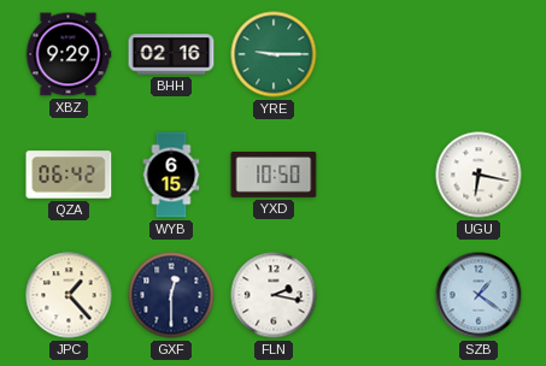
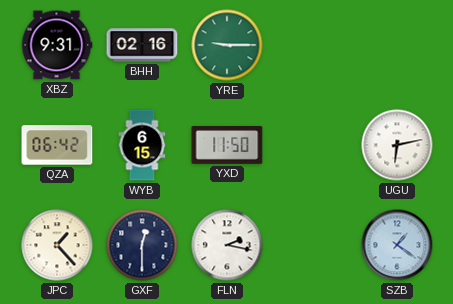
XBZ: 9:29 -> 9:31 (57, 45)
YXD: 10:50 -> 11:50 (227, 146)
UGU: 6:17 -> 6:13 (397, 145)
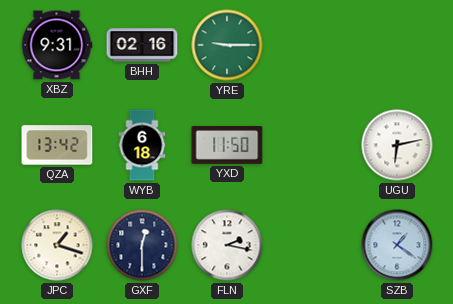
QZA: 06:42 -> 13:42 (57, 145)
WYB: 6:15 -> 6:18 (142, 145)
JPC: 1:23 -> 1:18 (57, 245)
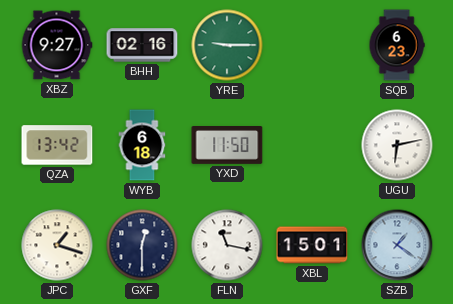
XBZ: 9:31 -> 9:27 (57, 45)
SQB: none -> 6:23 (397, 45)
FLN: 2:17 -> 11:17 (227, 245)
XBL: none -> 15:01 (312, 245)
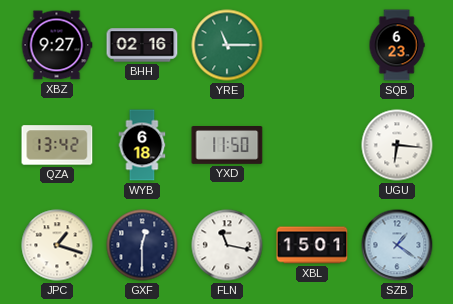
YRE: 9:15 -> 11:15 (227, 45)
UGU: 6:13 -> 6:16 (397, 145)
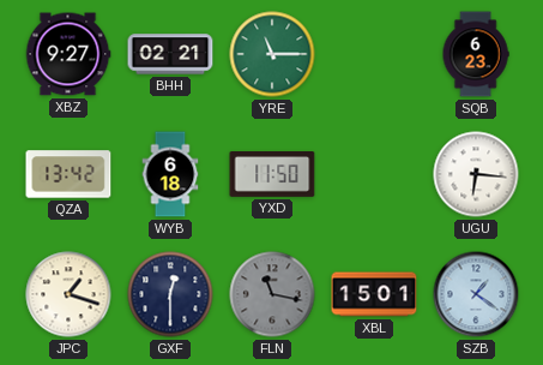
BHH: 02:16 -> 02:21 (170, 54)
FLN dial: white -> grey (272, 294)
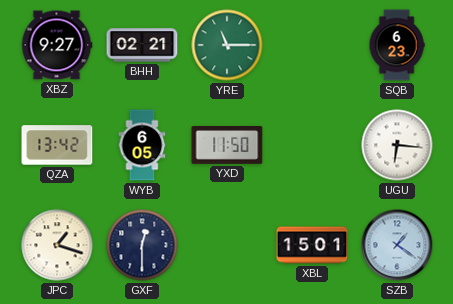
WYB: 6:18 -> 6:05 (142, 145)
FLN: 11:17 -> none (272, 294)
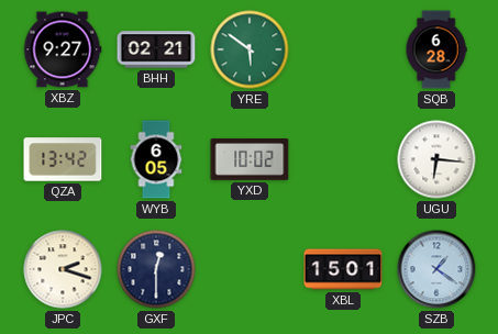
YRE: 11:15 -> 5:51 (250, 49)
SQB: 6:23 -> 6:28 (436, 49)
YXD: 11:50 -> 10:02 (250, 160)
JPC: 1:18 -> 2:18 (63, 269)
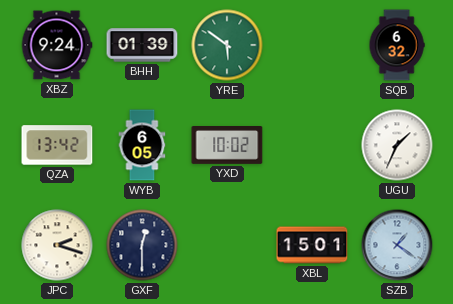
XBZ: 9:27 -> 9:24 (57, 45)
BHH: 02:21 -> 01:39 (142, 45)
SQB: 6:28 -> 6:32 (397, 45)
UGU: 6:16 -> 1:34 (397, 145)
